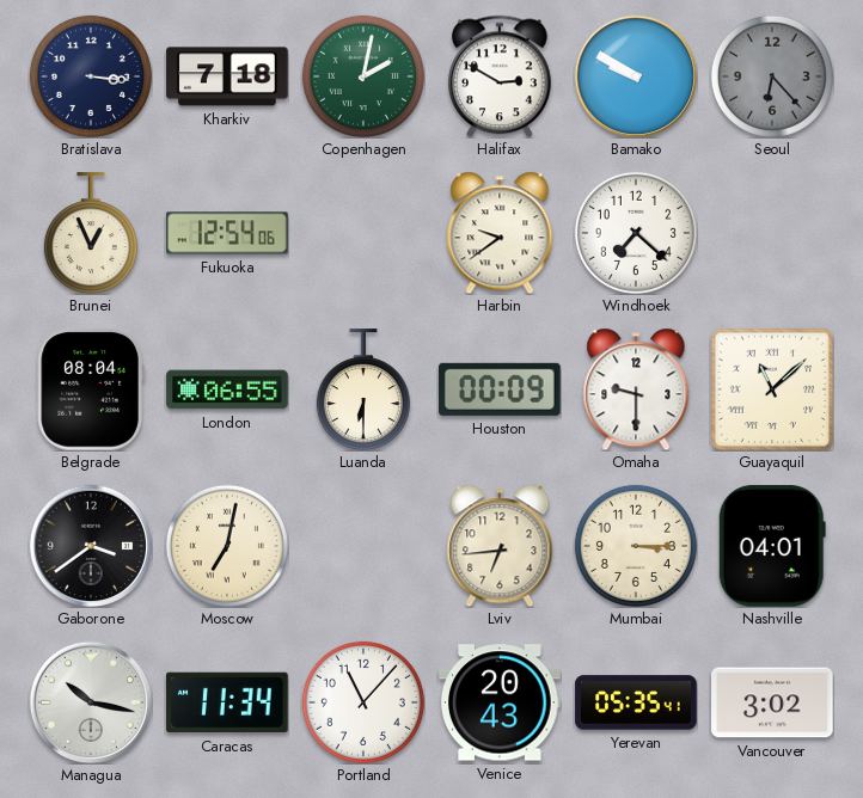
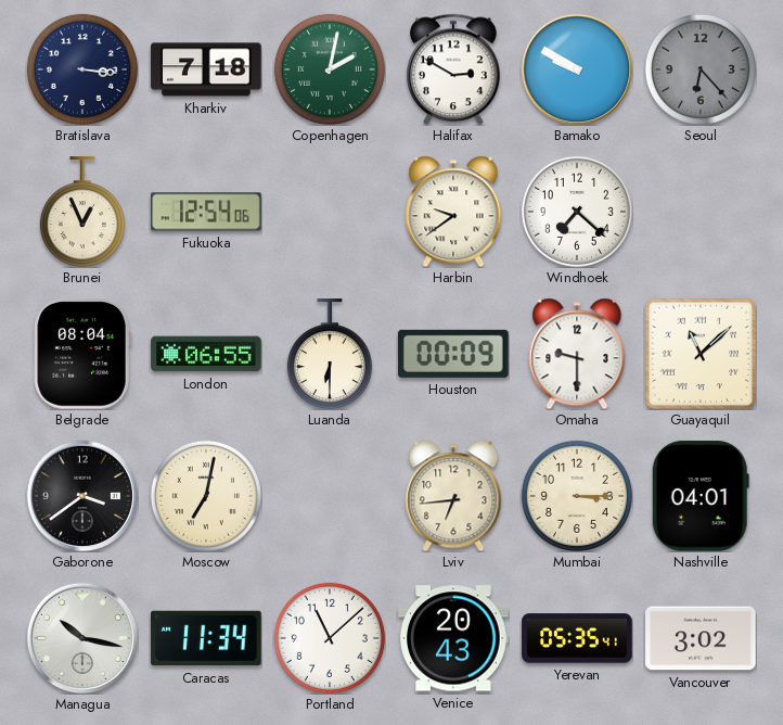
Portland: 11:07 -> 11:08 (330, 638)
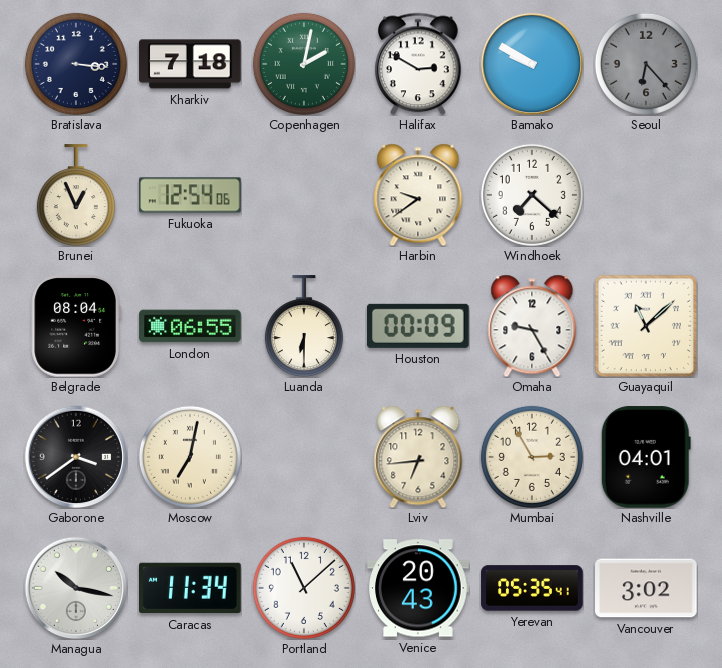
Omaha: 9:30 -> 9:25 (532, 326)
Mumbai: 3:15 -> 2:55 (532, 457)
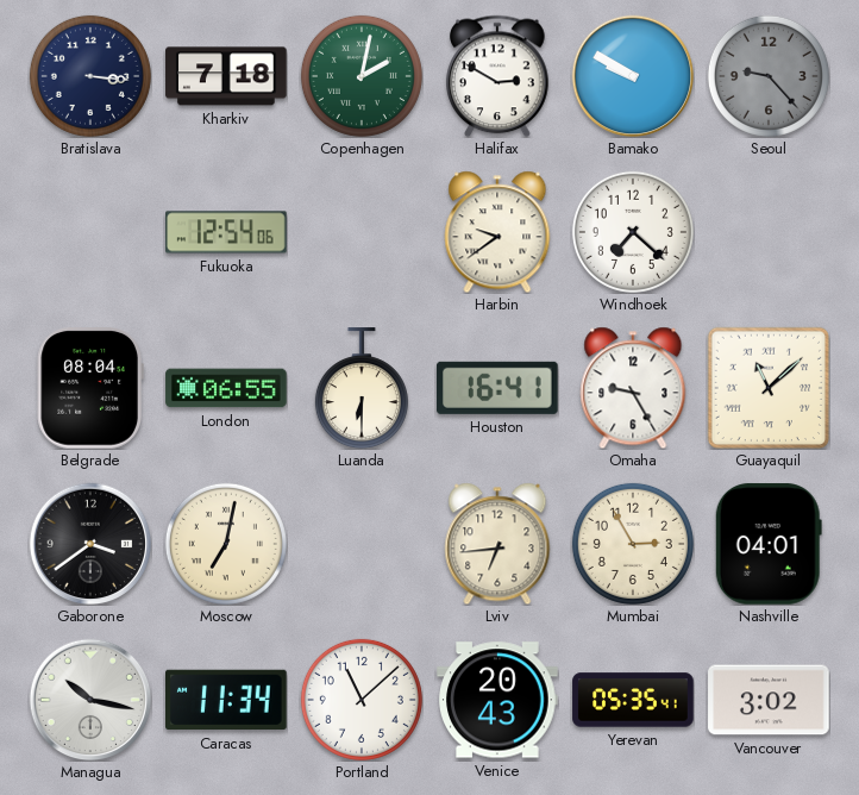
Seoul: 6:23 -> 9:23 (769, 76)
Brunei: 12:56 -> none (76, 195)
Houston: 00:09 -> 16:41 (497, 388)
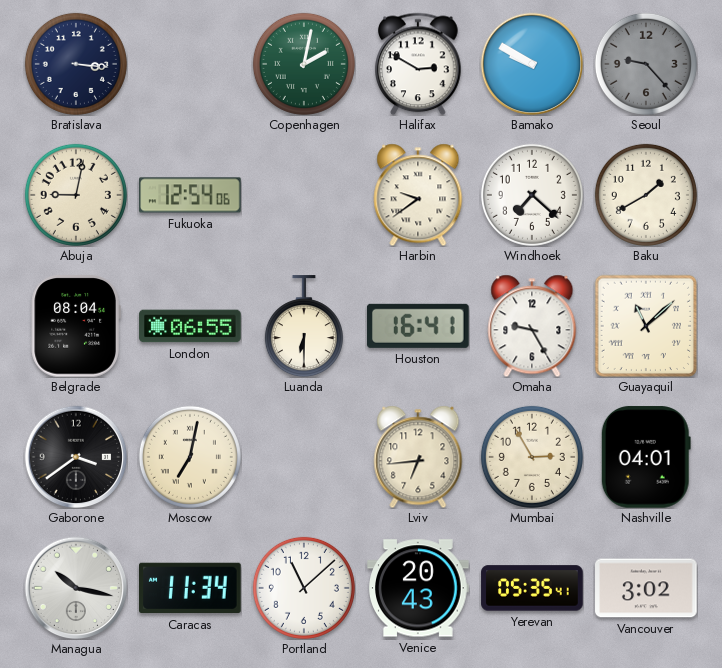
Kharkiv: 7:18 -> none (226, 76)
Abuja: none -> 9:02 (76, 195)
Baku: none -> 1:40 (646, 195)
